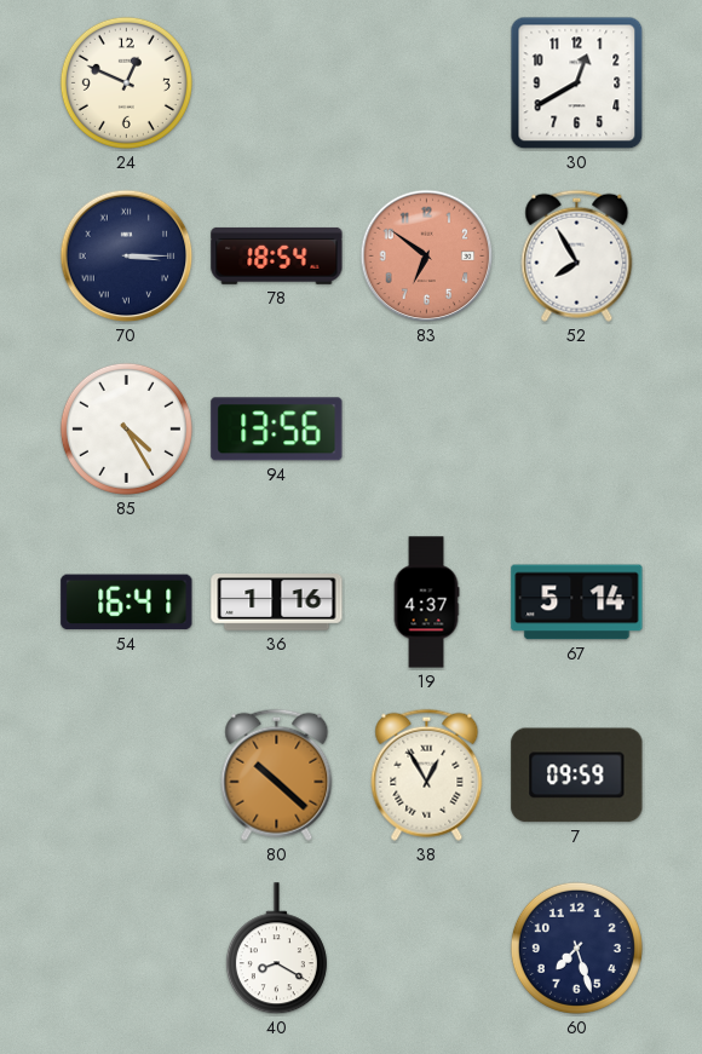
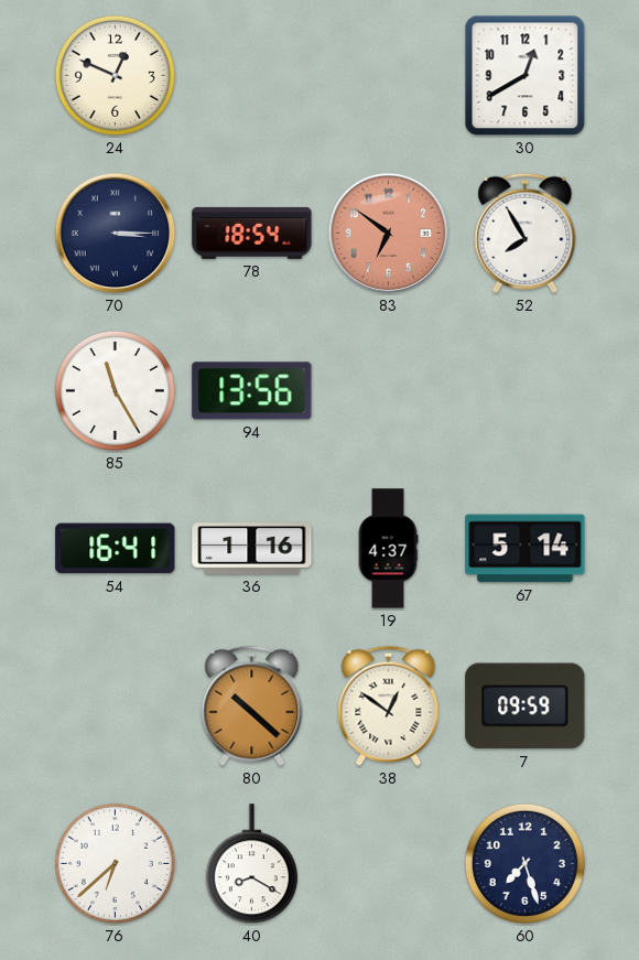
85: 4:25 -> 11:25 (115, 390)
38: 12:55 -> 12:51 (389, 705)
76: none -> 6:38 (115, 863)
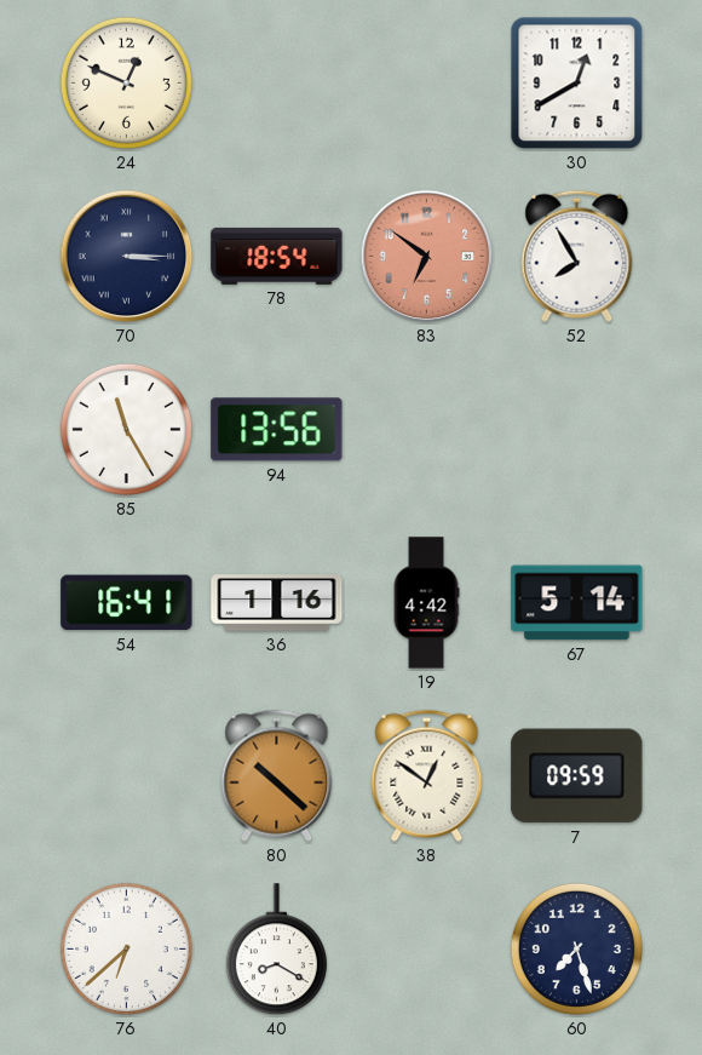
19: 4:37 -> 4:42 (426, 603)
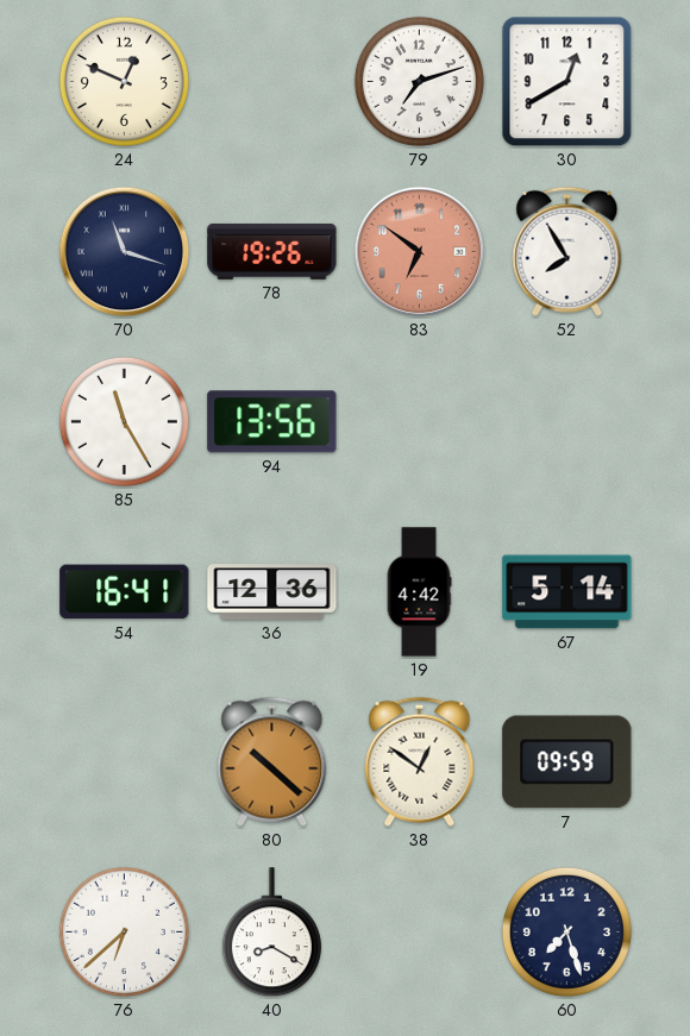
79: none -> 7:12 (419, 81)
70: 3:15 -> 11:18 (125, 252)
78: 18:54 -> 19:26 (272, 251)
36: 1:16 -> 12:36 (272, 592)
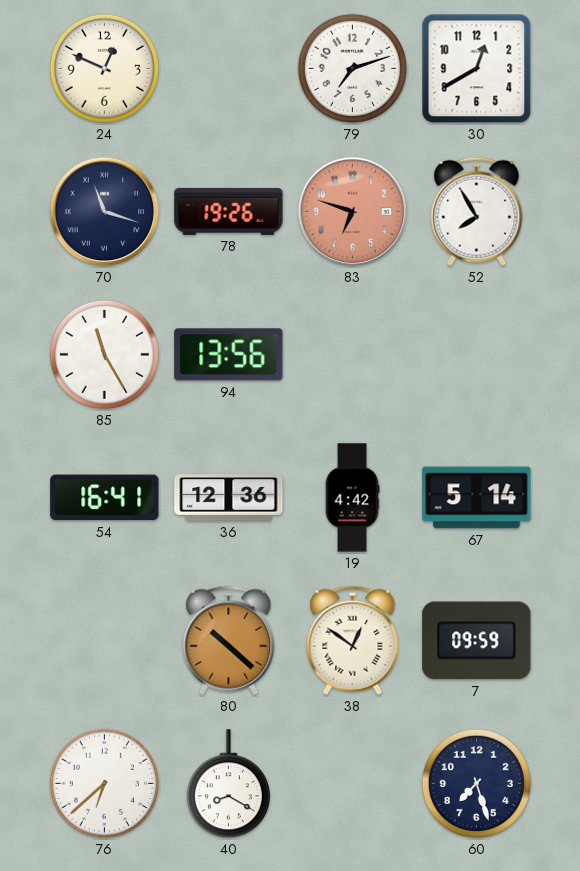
83: 6:51 -> 6:48 (353, 212)
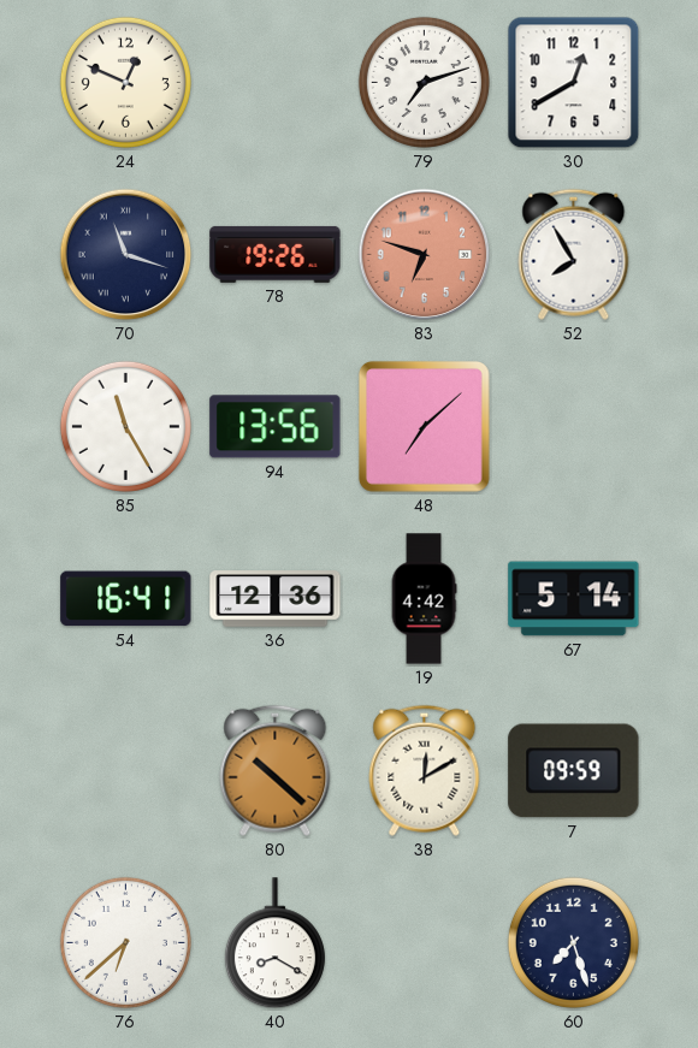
48: none -> 7:08 (424, 426)
38: 12:51 -> 12:10 (425, 770)
